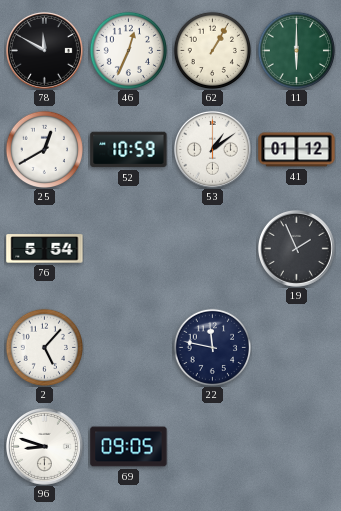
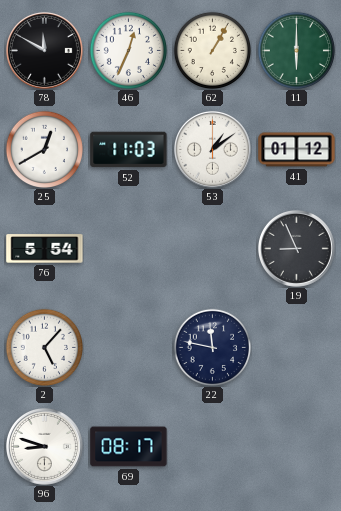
52: 10:59 -> 11:03 (129, 150)
19: 1:56 -> 8:56 (296, 248)
69: 09:05 -> 08:17 (129, 447)
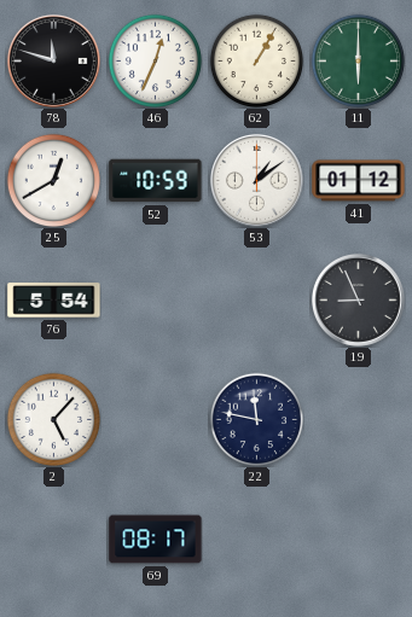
78: 11:50 -> 11:48 (53, 60)
52: 11:03 -> 10:59 (156, 181)
96: 8:48 -> none (44, 446)
